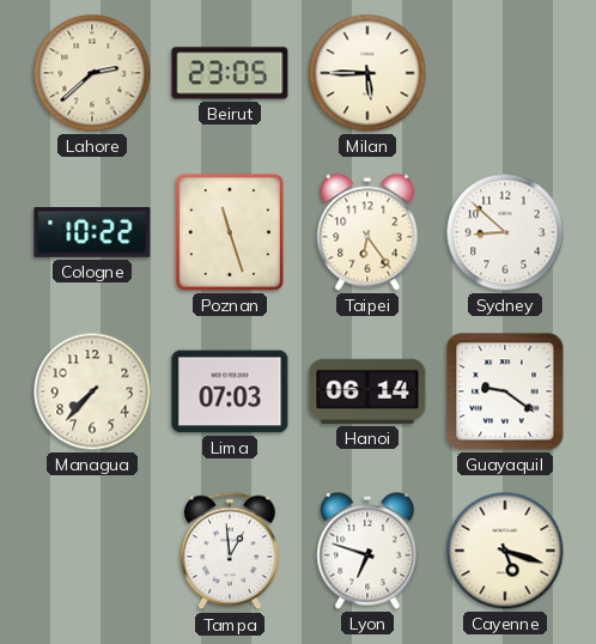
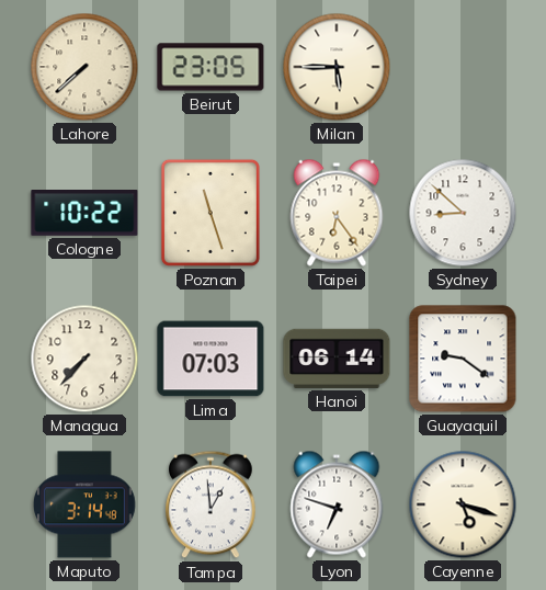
Lahore: 2:38 -> 7:38 (84, 67)
Maputo: none -> 3:14 (86, 504)
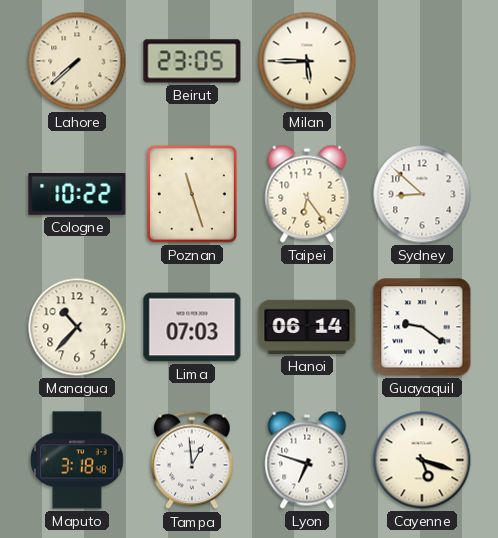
Managua: 7:37 -> 10:37 (77, 327)
Maputo: 3:14 -> 3:18 (78, 460)
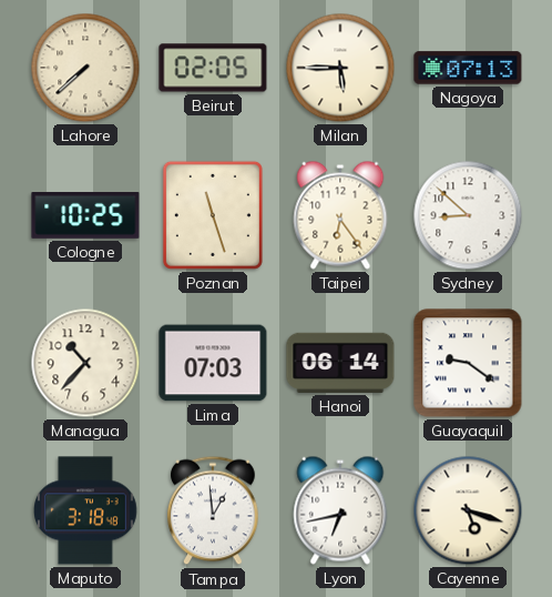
Beirut: 23:05 -> 02:05 (213, 68)
Nagoya: none -> 07:13 (468, 68)
Cologne: 10:22 -> 10:25 (85, 216)
Lyon: 6:48 -> 6:43 (340, 510)
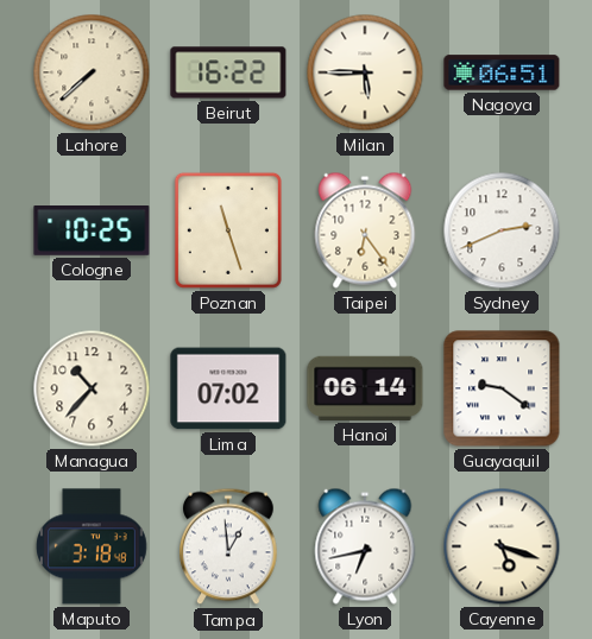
Beirut: 02:05 -> 16:22 (228, 72)
Nagoya: 07:13 -> 06:51 (502, 72)
Sydney: 8:52 -> 2:41 (502, 230)
Lima: 07:03 -> 07:02 (228, 388)
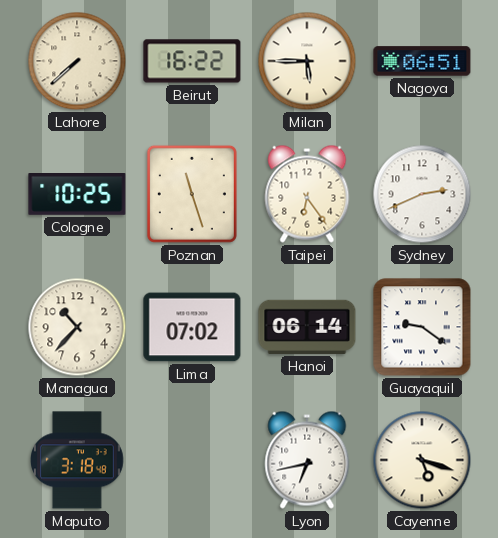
Tampa: 12:59 -> none (228, 546)
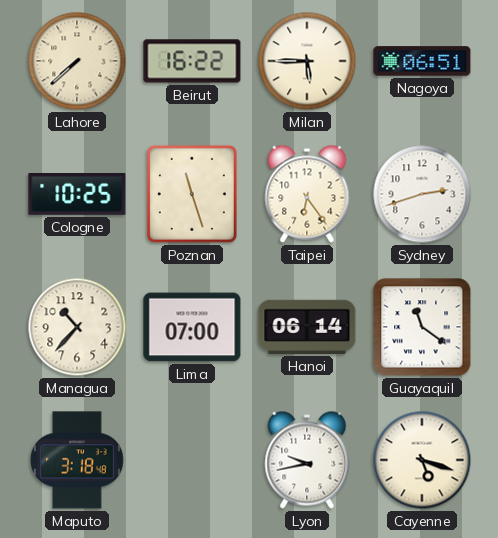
Sydney: 2:41 -> 2:42 (422, 194)
Lima: 07:02 -> 07:00 (192, 327)
Guayaquil: 9:21 -> 11:21 (422, 327)
Lyon: 6:43 -> 9:43 (307, 460)
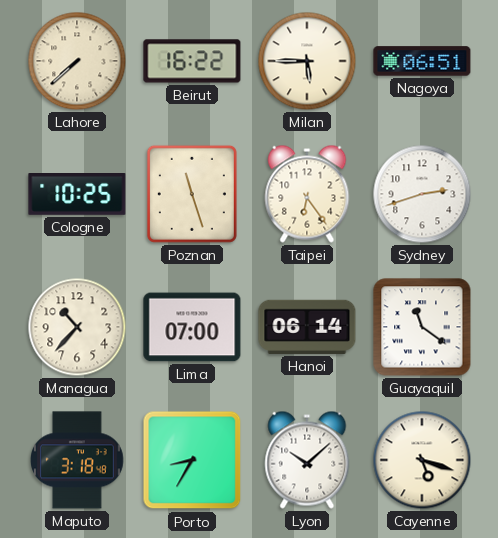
Porto: none -> 8:35 (192, 460)
Lyon: 9:43 -> 10:08 (307, 460)
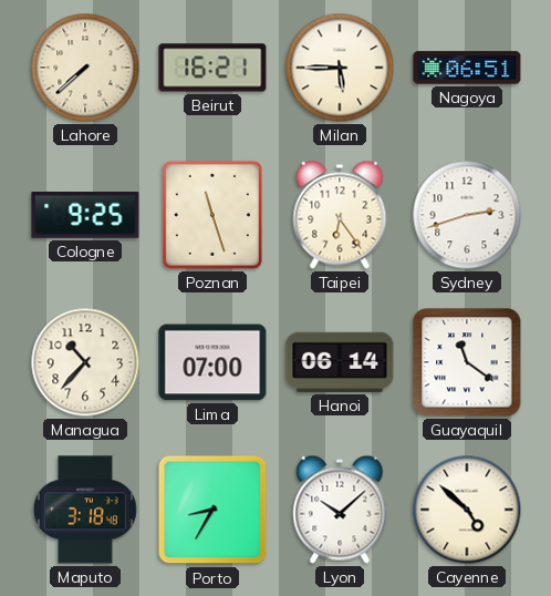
Beirut: 16:22 -> 16:21 (212, 68)
Cologne: 10:25 -> 9:25 (85, 216)
Cayenne: 5:18 -> 4:52 (467, 510)
